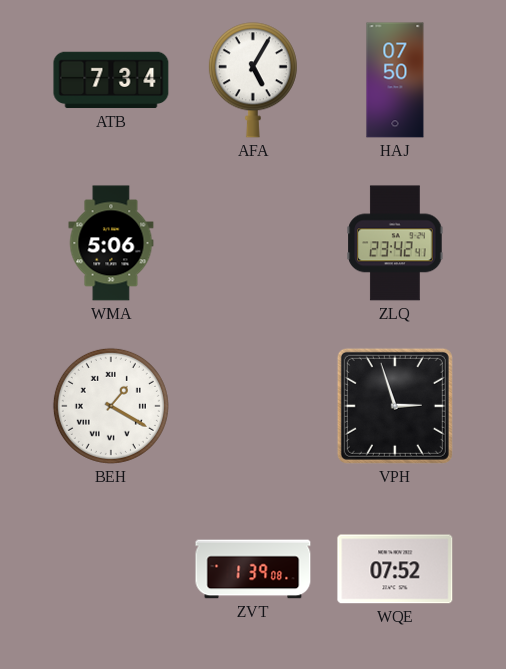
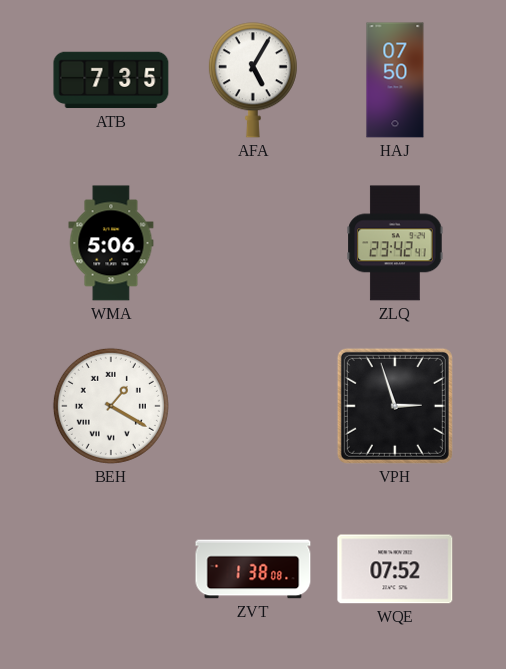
ATB: 7:34 -> 7:35 (111, 80)
ZVT: 1:39 -> 1:38 (253, 569)
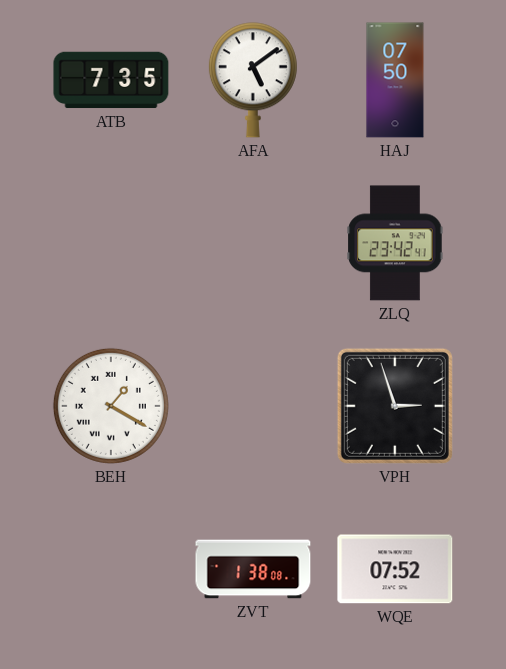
AFA: 5:05 -> 5:09 (253, 80)
WMA: 5:06 -> none (111, 243)
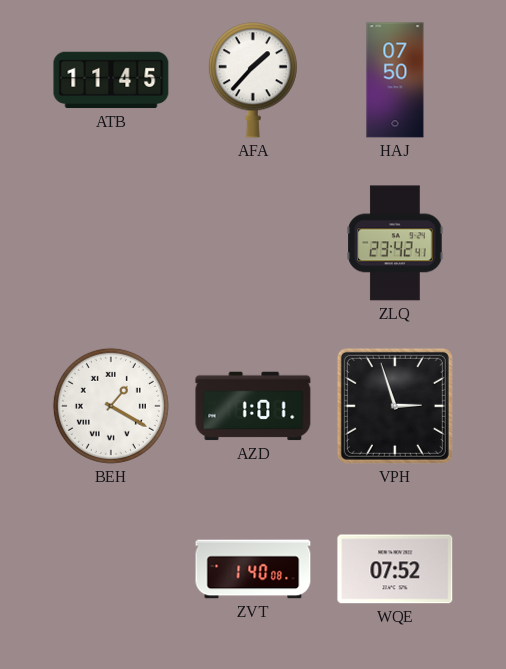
ATB: 7:35 -> 11:45 (111, 80)
AFA: 5:09 -> 1:37 (253, 80)
AZD: none -> 1:01 (253, 406)
ZVT: 1:38 -> 1:40 (253, 569)
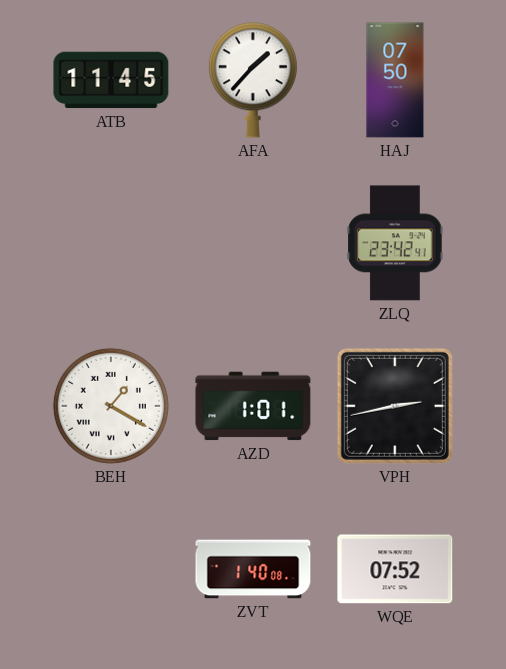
VPH: 2:57 -> 2:43 (395, 406)
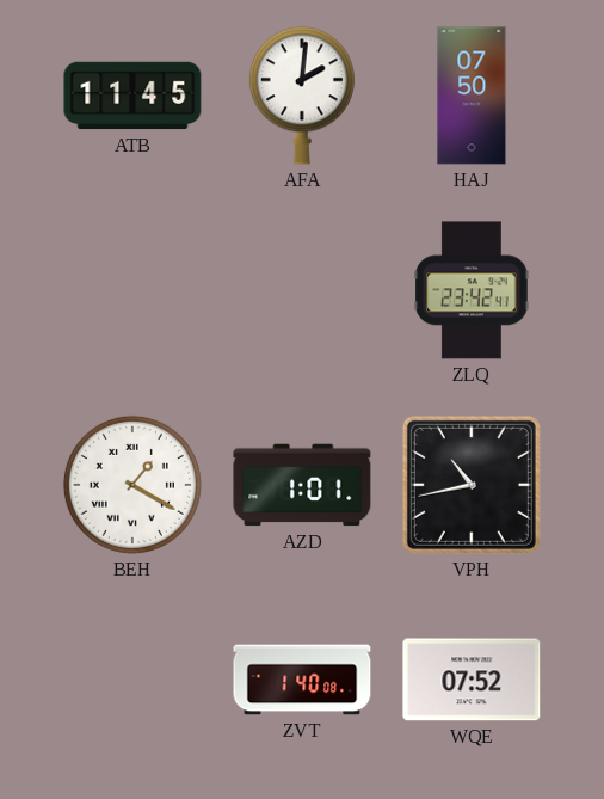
AFA: 1:37 -> 2:01 (302, 96)
VPH: 2:43 -> 10:43 (472, 485)
